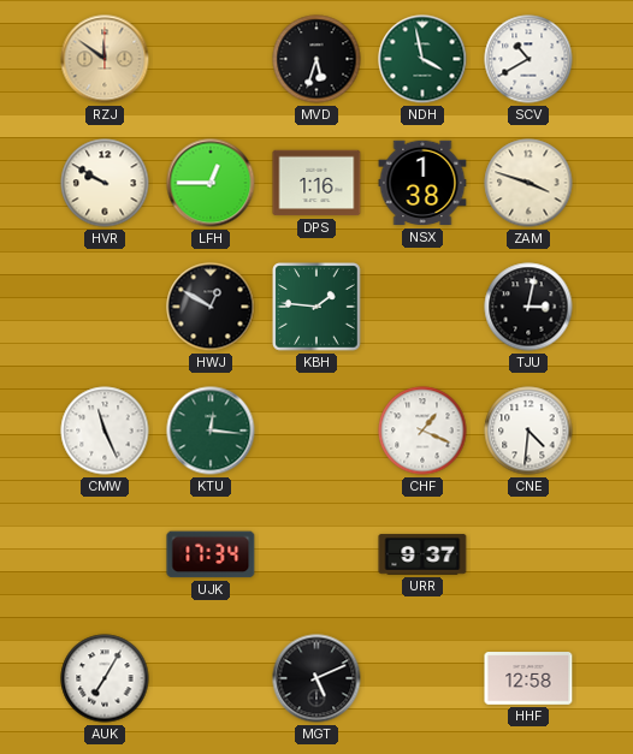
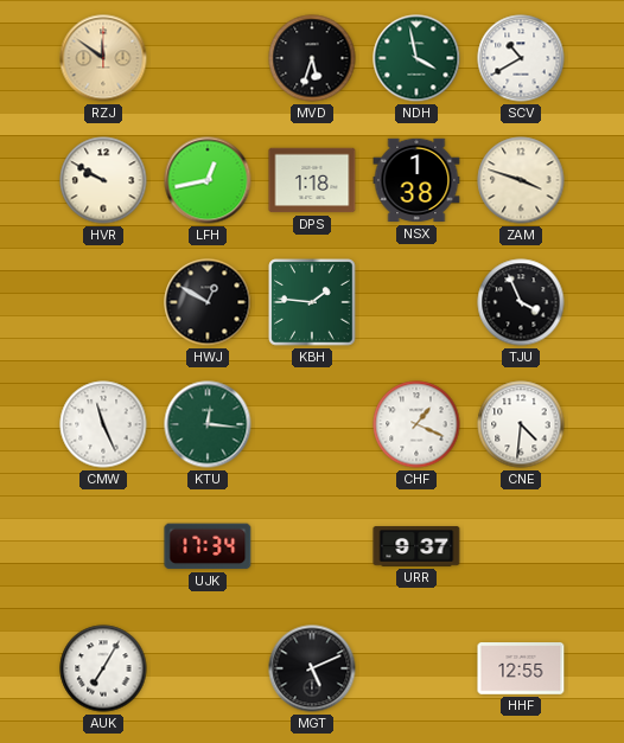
LFH: 12:45 -> 12:43 (208, 180)
DPS: 1:16 -> 1:18 (312, 180)
TJU: 3:02 -> 3:56 (521, 302)
HHF: 12:58 -> 12:55 (521, 668)
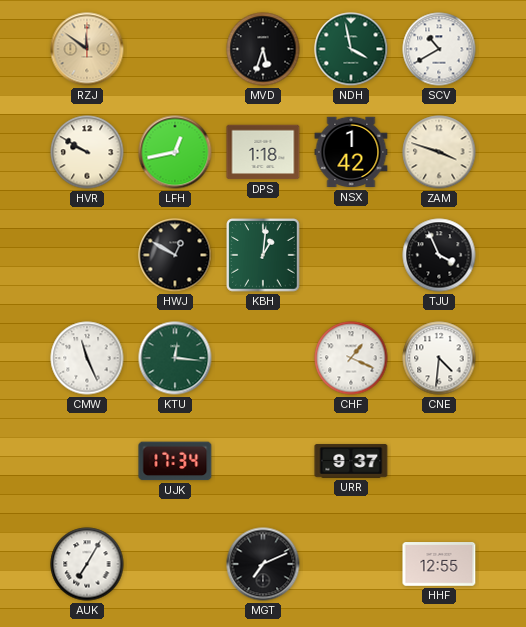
NSX: 1:38 -> 1:42 (351, 152)
KBH: 1:46 -> 1:01 (263, 255)
MGT: 5:11 -> 7:11 (263, 564)
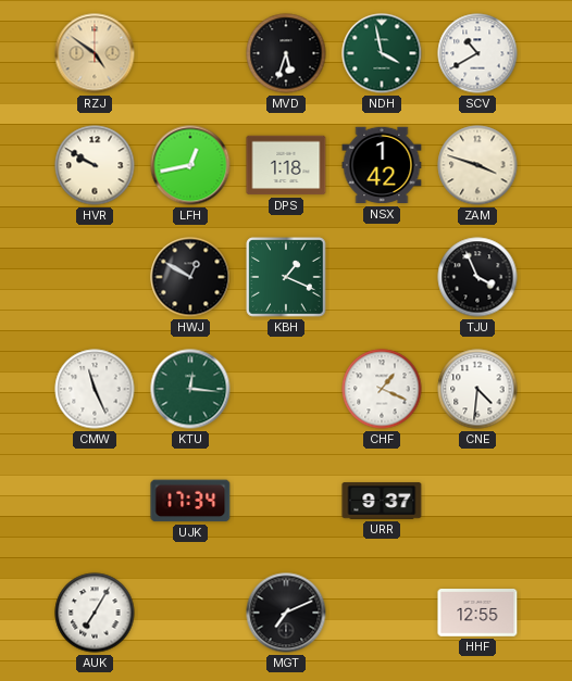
RZJ: 11:51 -> 4:51 (95, 53)
KBH: 1:01 -> 1:19 (286, 277)
